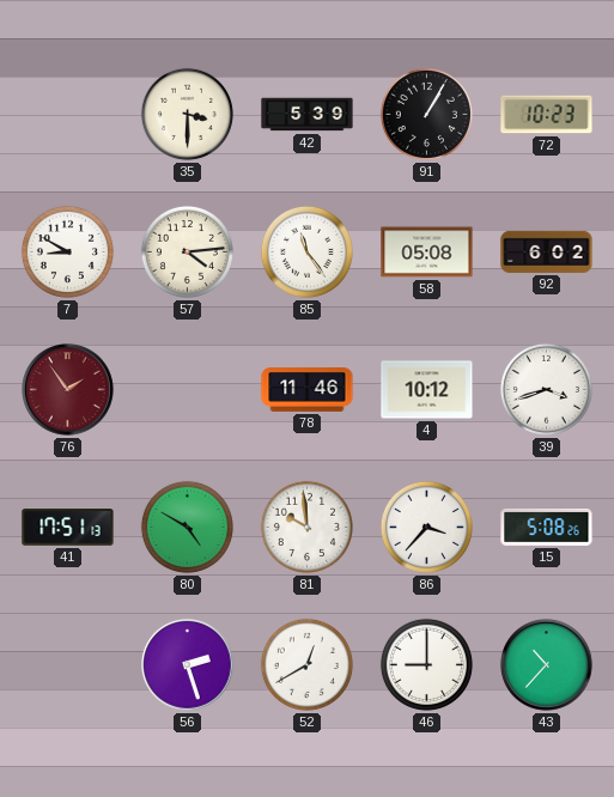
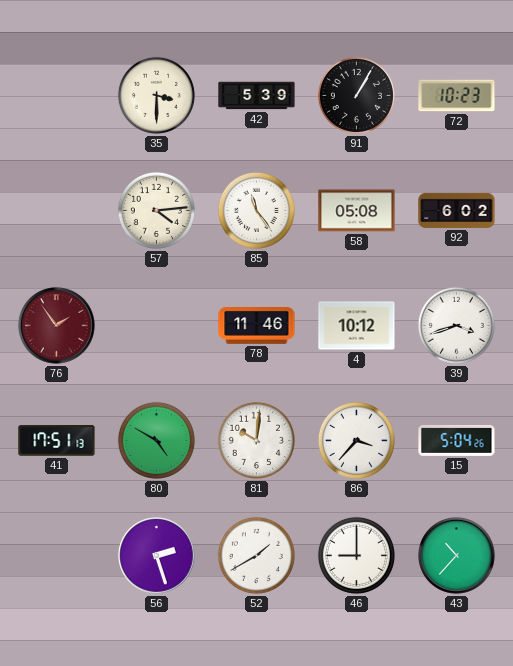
7: 8:50 -> none (67, 251)
81: 9:59 -> 10:01 (256, 440)
15: 5:08 -> 5:04 (457, 440)
52: 12:40 -> 1:40 (256, 555)
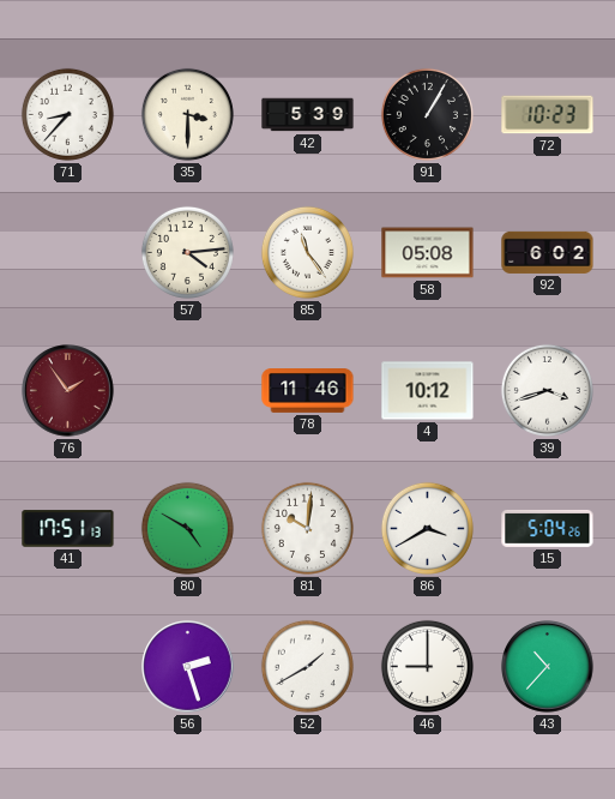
71: none -> 8:37 (67, 114)
86: 3:37 -> 3:40 (427, 528)
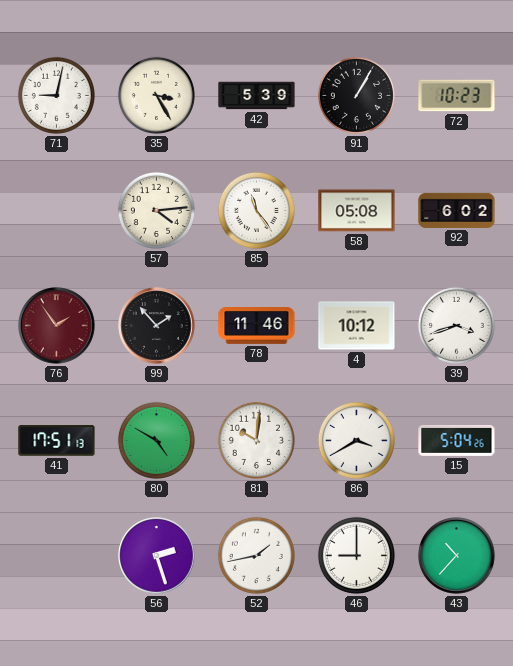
71: 8:37 -> 9:02 (56, 95)
35: 3:30 -> 3:25 (156, 95)
99: none -> 1:53 (157, 326)
52: 1:40 -> 1:43 (256, 555)
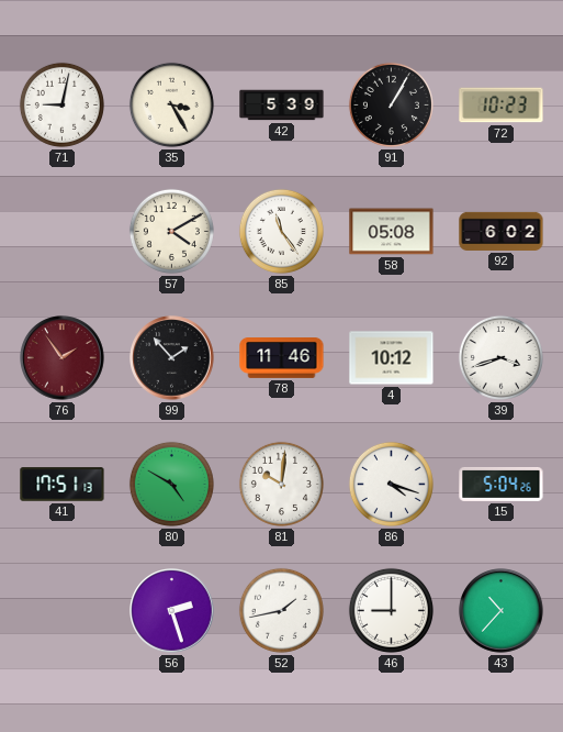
57: 4:14 -> 4:10 (171, 231)
86: 3:40 -> 4:18 (391, 484)
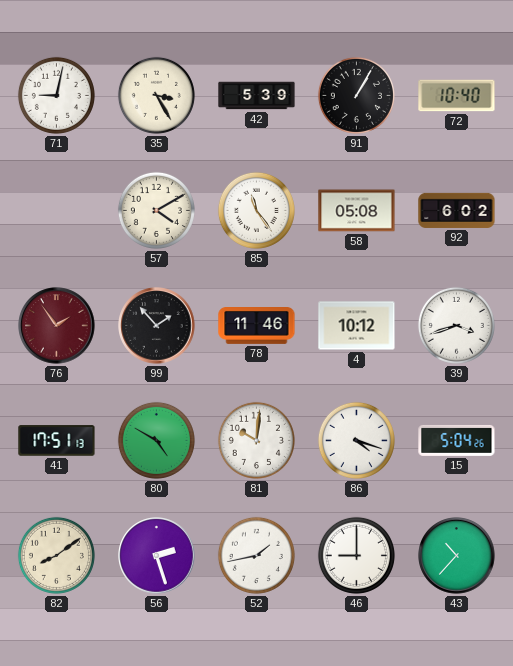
72: 10:23 -> 10:40 (457, 96)
82: none -> 8:09 (56, 555)
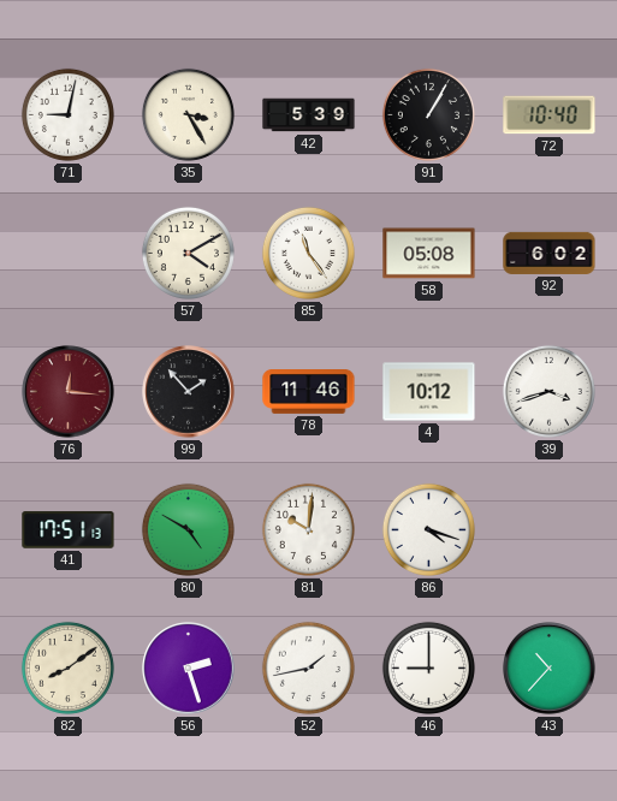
76: 1:54 -> 12:16 (69, 392)
15: 5:04 -> none (457, 440)
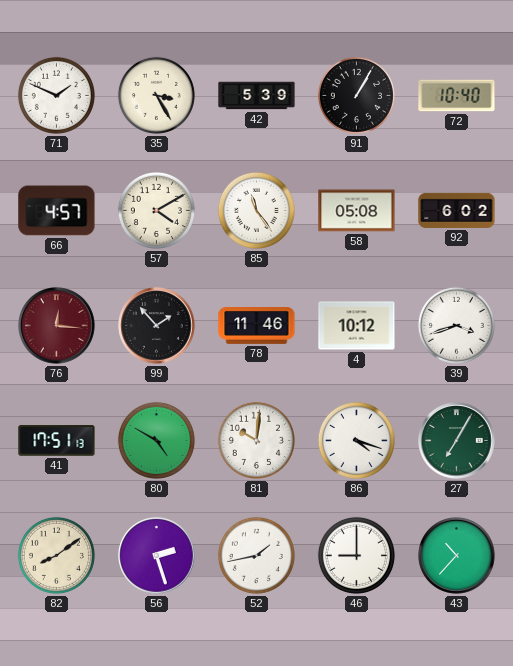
71: 9:02 -> 1:49 (56, 95)
66: none -> 4:57 (57, 211)
27: none -> 7:05 (457, 441)
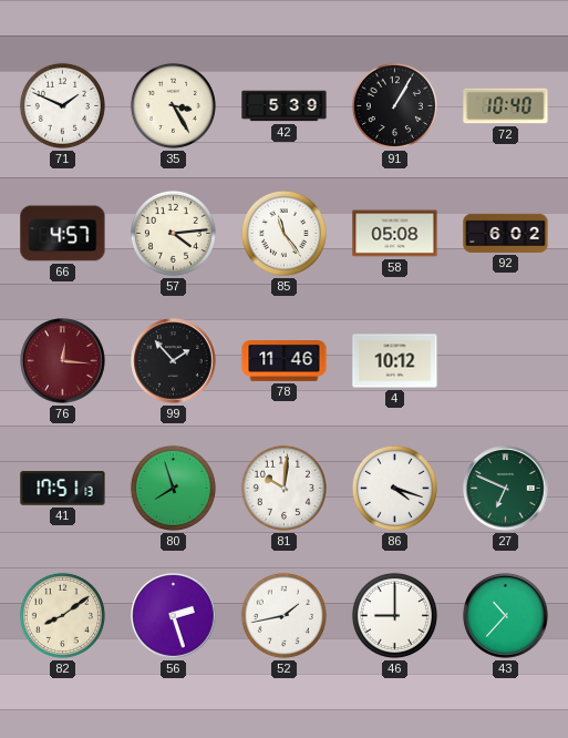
57: 4:10 -> 4:14 (173, 233)
39: 3:42 -> none (456, 325)
80: 4:50 -> 7:57 (173, 488)
27: 7:05 -> 6:49 (506, 489)
